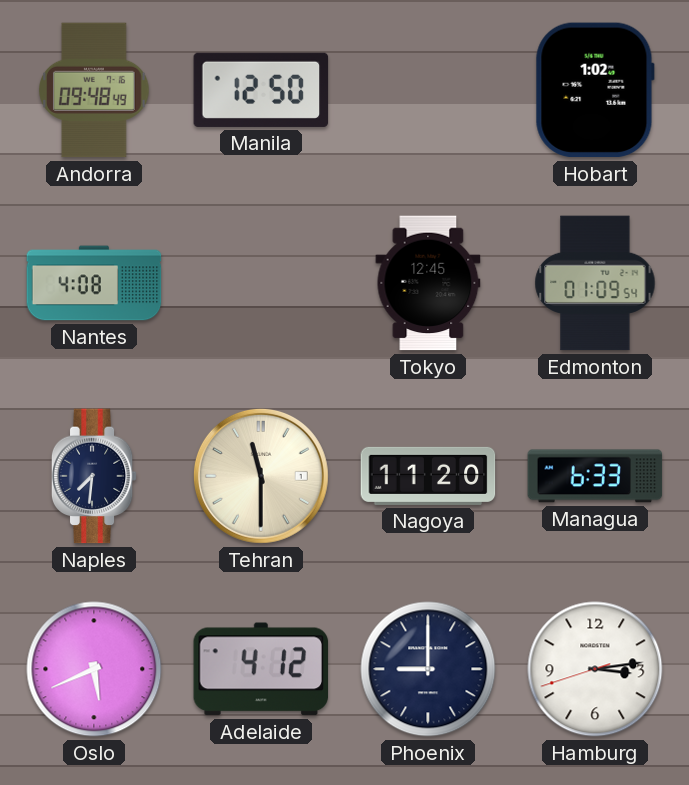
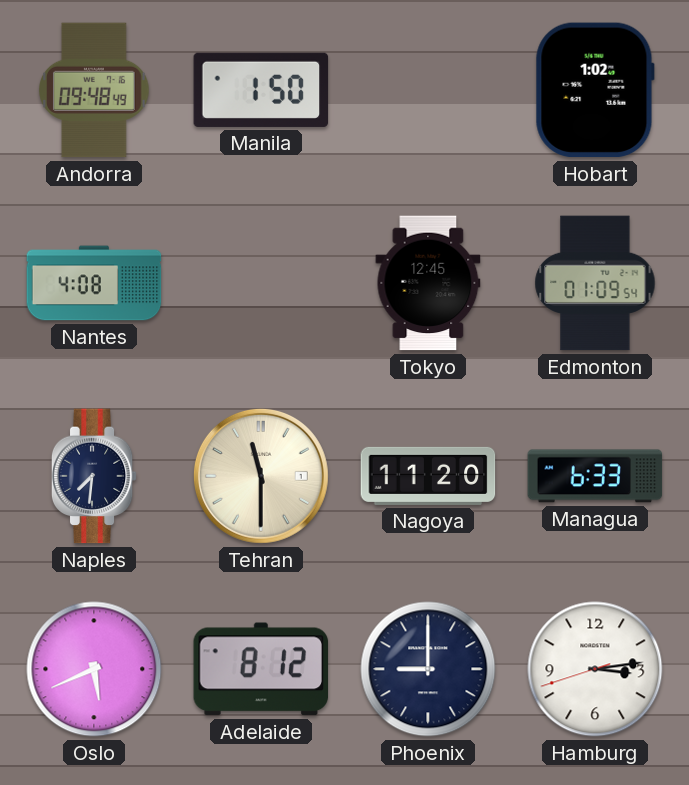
Manila: 12:50 -> 1:50 (261, 90)
Adelaide: 4:12 -> 8:12 (261, 669)
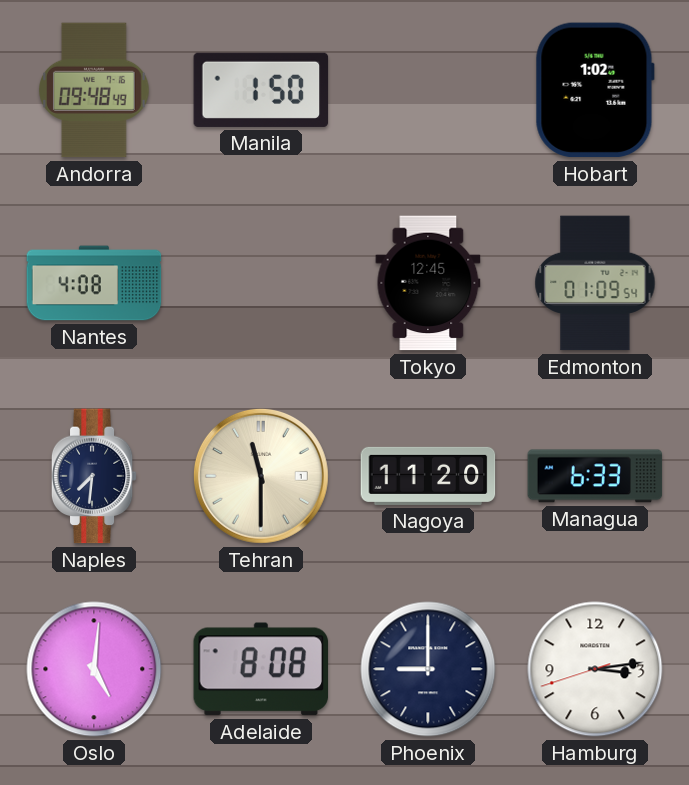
Oslo: 5:41 -> 5:01 (94, 669)
Adelaide: 8:12 -> 8:08 (261, 669)
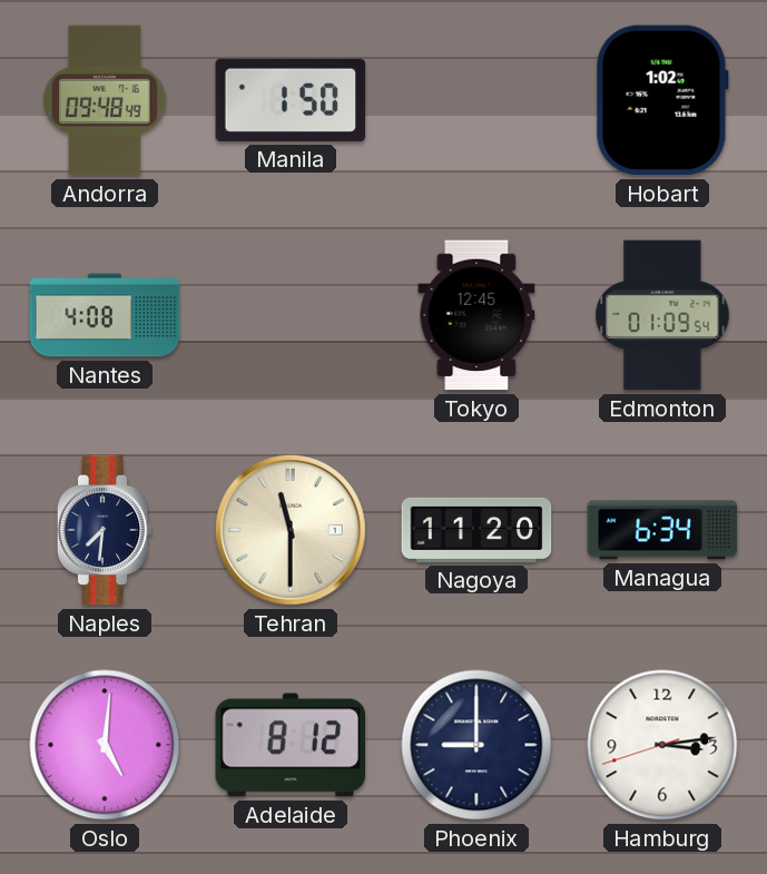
Managua: 6:33 -> 6:34 (662, 530)
Adelaide: 8:08 -> 8:12 (291, 745)
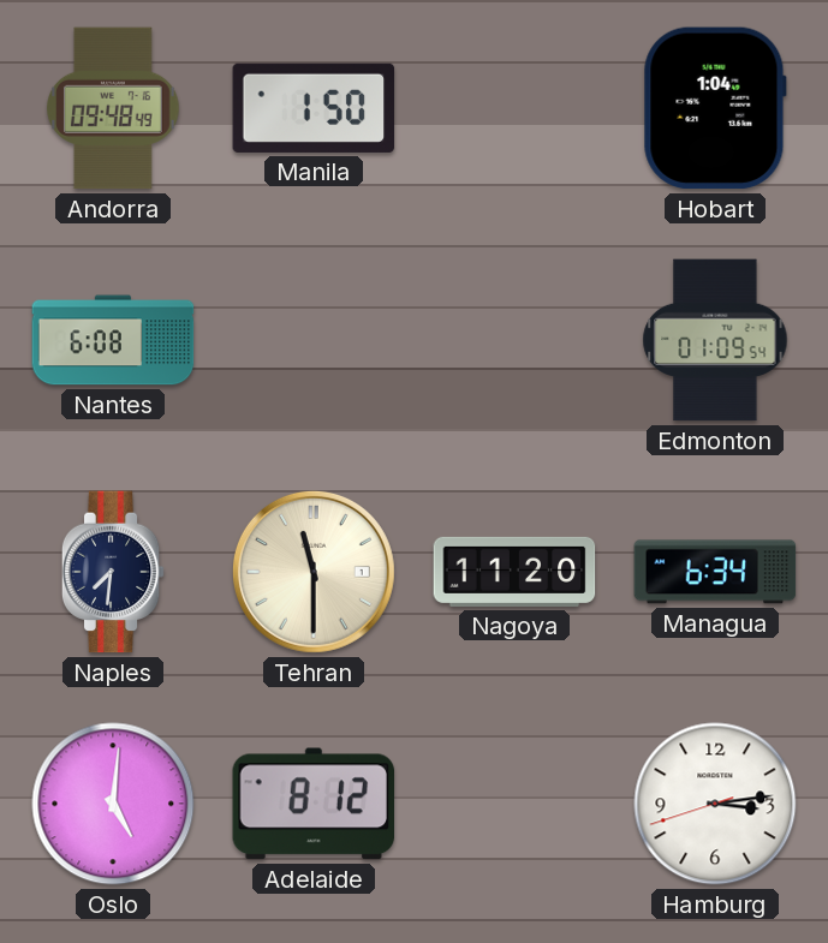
Hobart: 1:02 -> 1:04 (715, 108)
Nantes: 4:08 -> 6:08 (113, 340)
Tokyo: 12:45 -> none (476, 315)
Phoenix: 9:00 -> none (476, 745)
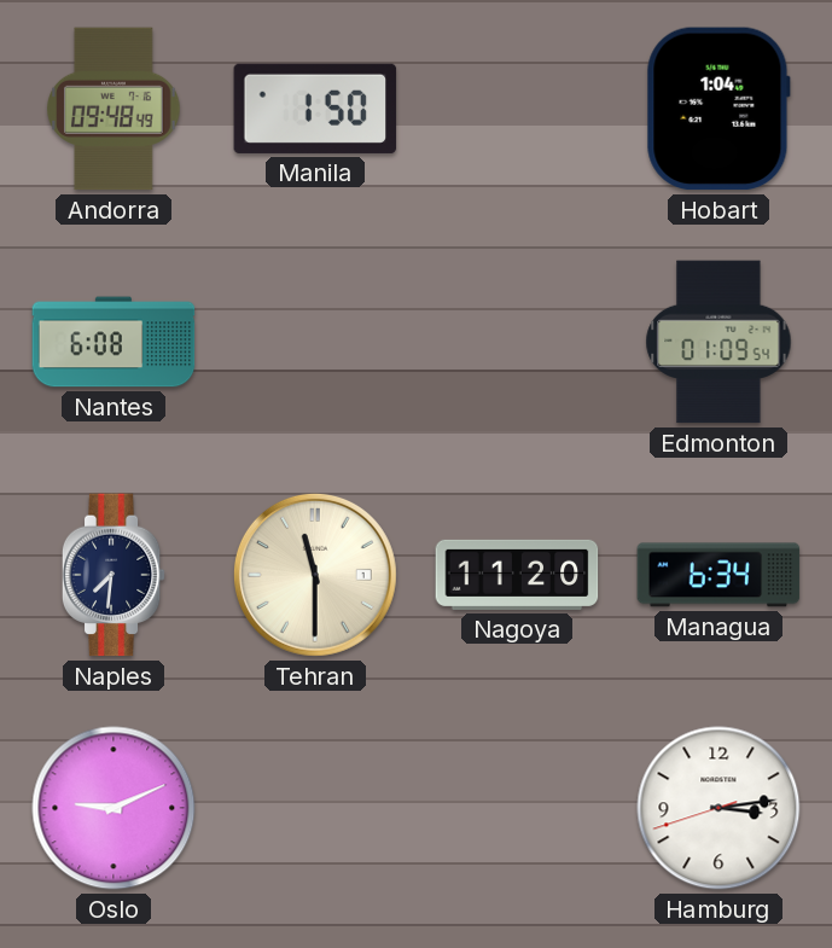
Oslo: 5:01 -> 9:11 (114, 808)
Adelaide: 8:12 -> none (314, 804)
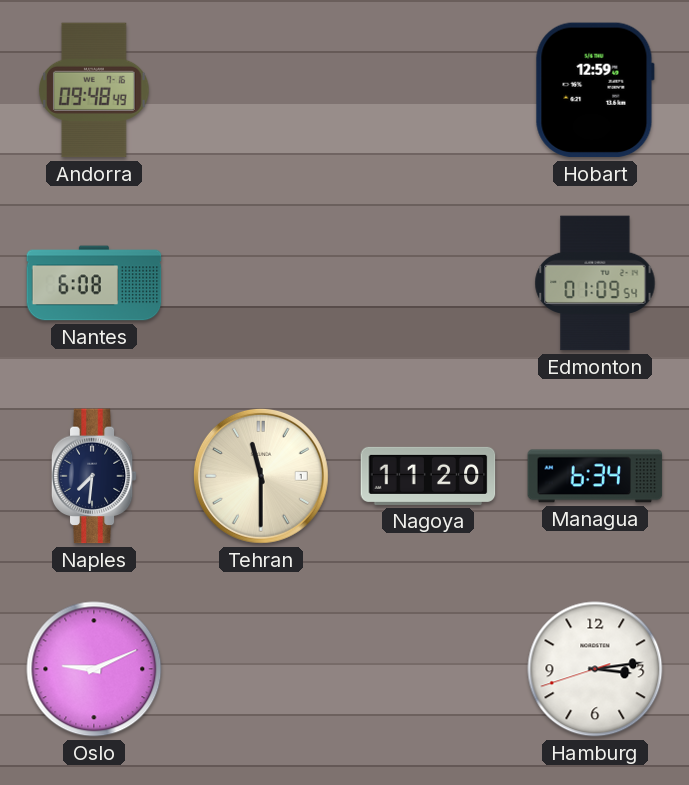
Manila: 1:50 -> none (315, 109)
Hobart: 1:04 -> 12:59 (595, 90)
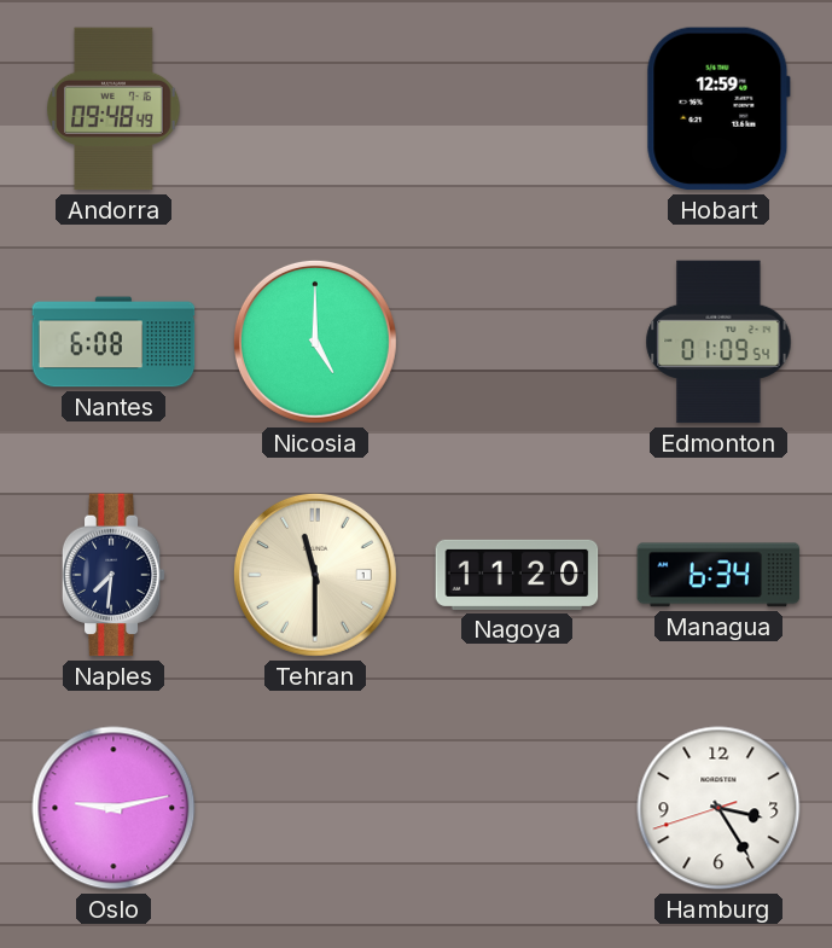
Nicosia: none -> 5:00 (315, 342)
Oslo: 9:11 -> 9:13 (114, 808)
Hamburg: 3:13 -> 3:24 (718, 808)
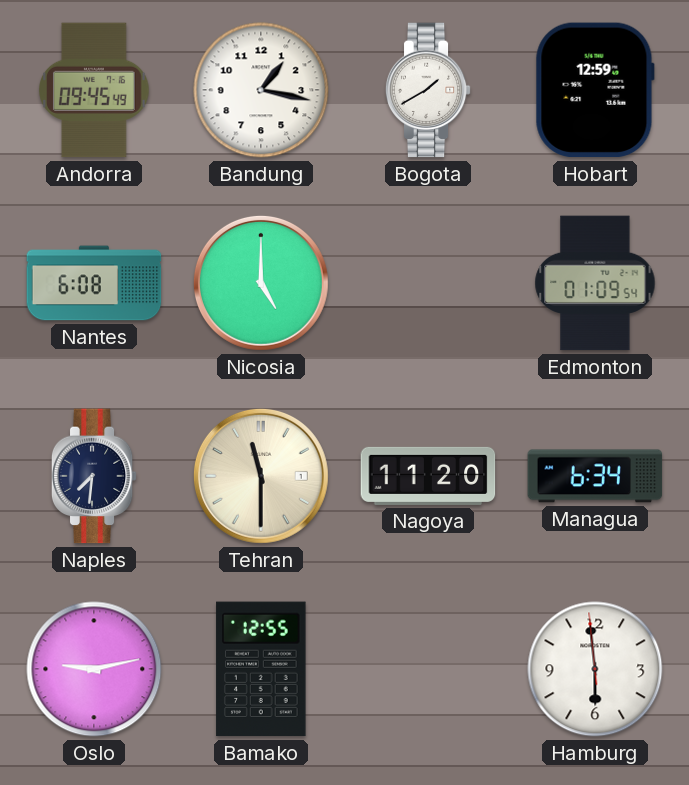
Andorra: 09:48 -> 09:45 (95, 90)
Bandung: none -> 1:17 (261, 90)
Bogota: none -> 1:40 (428, 90)
Bamako: none -> 12:55 (261, 669)
Hamburg: 3:24 -> 5:58 (595, 669)
